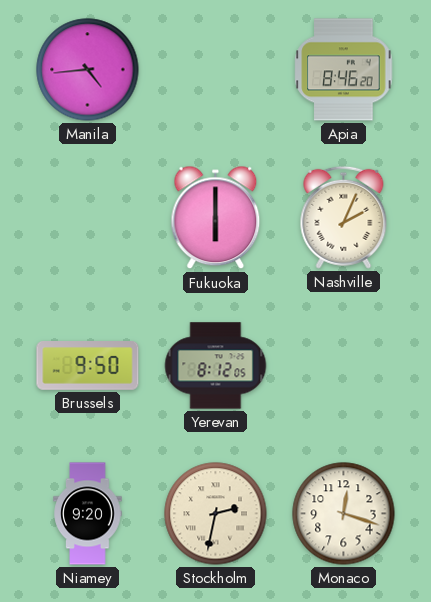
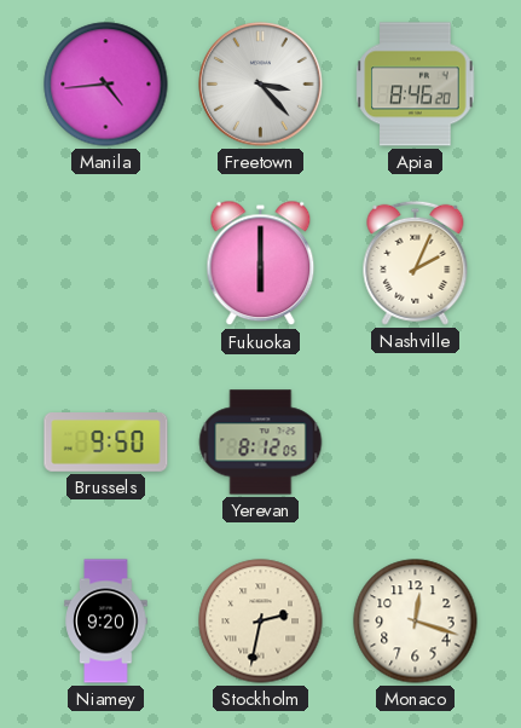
Freetown: none -> 3:23 (261, 85)
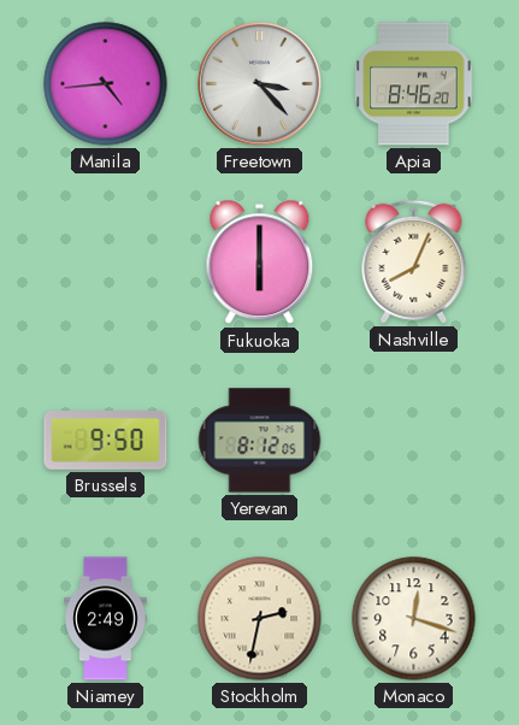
Nashville: 2:04 -> 8:04 (414, 261)
Niamey: 9:20 -> 2:49 (106, 619)
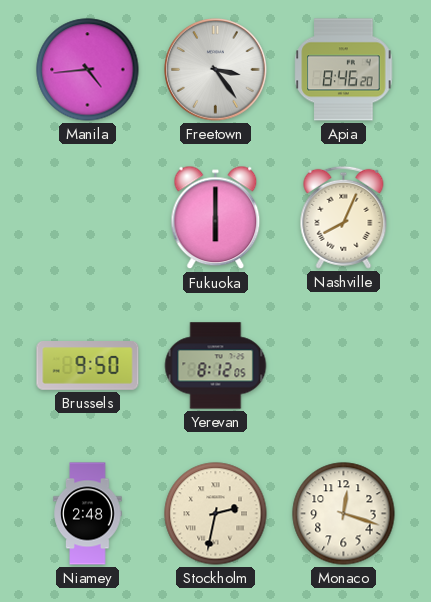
Freetown: 3:23 -> 3:24 (216, 70)
Niamey: 2:49 -> 2:48 (88, 514)
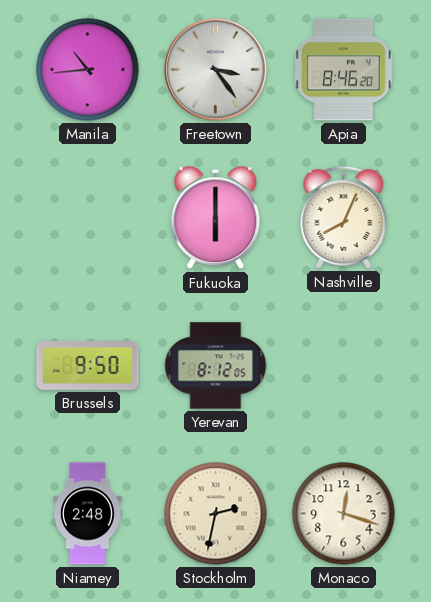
Manila: 4:44 -> 10:44 (88, 70)
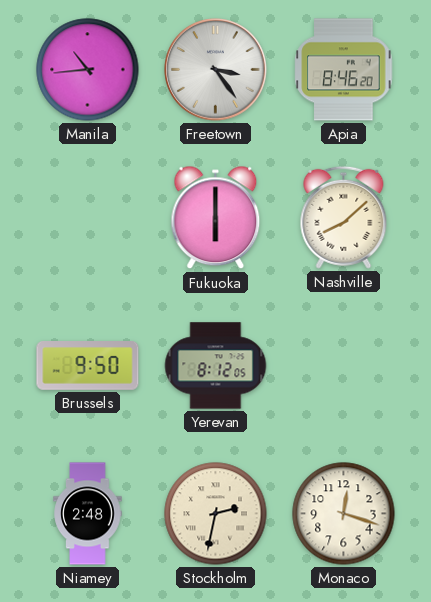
Nashville: 8:04 -> 8:08 (344, 217)
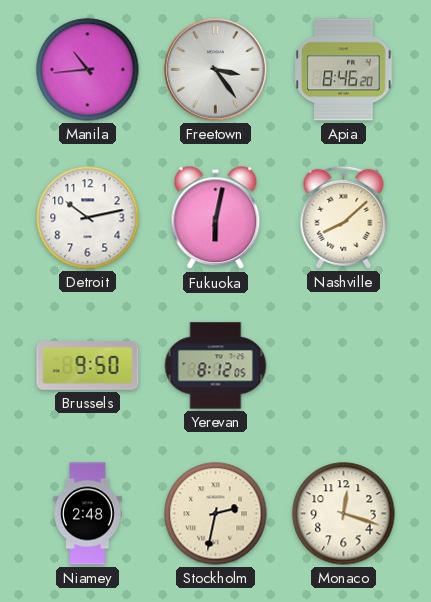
Detroit: none -> 10:13 (88, 218)
Fukuoka: 6:00 -> 6:02 (216, 218)
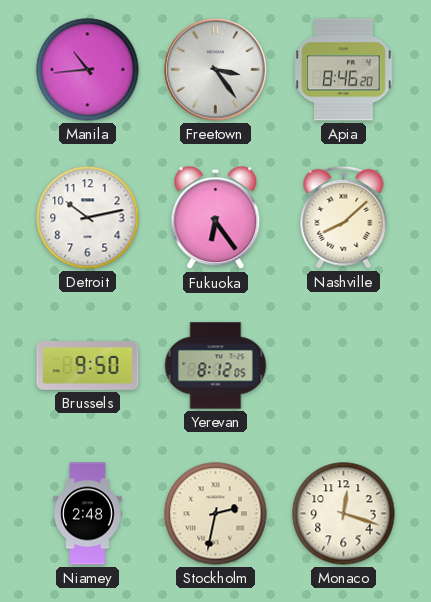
Fukuoka: 6:02 -> 6:24 (216, 218)
